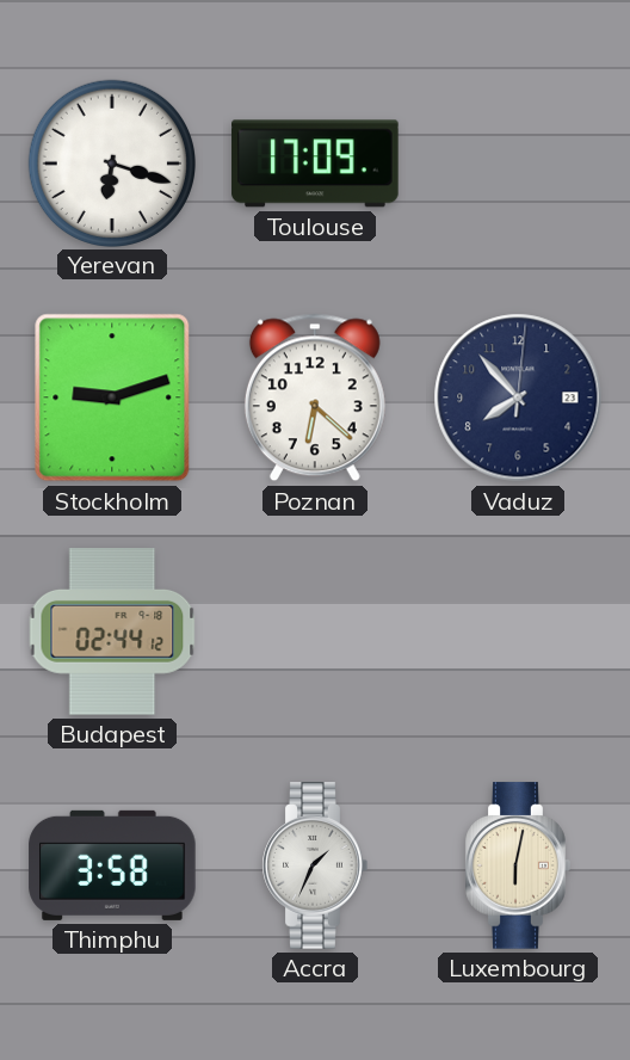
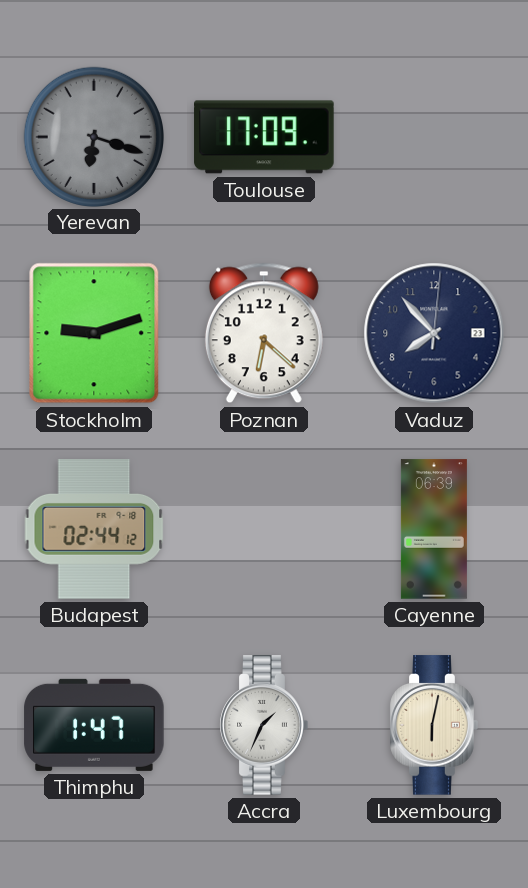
Yerevan dial: white -> grey (93, 136)
Cayenne: none -> 06:39 (434, 529)
Thimphu: 3:58 -> 1:47 (94, 725)
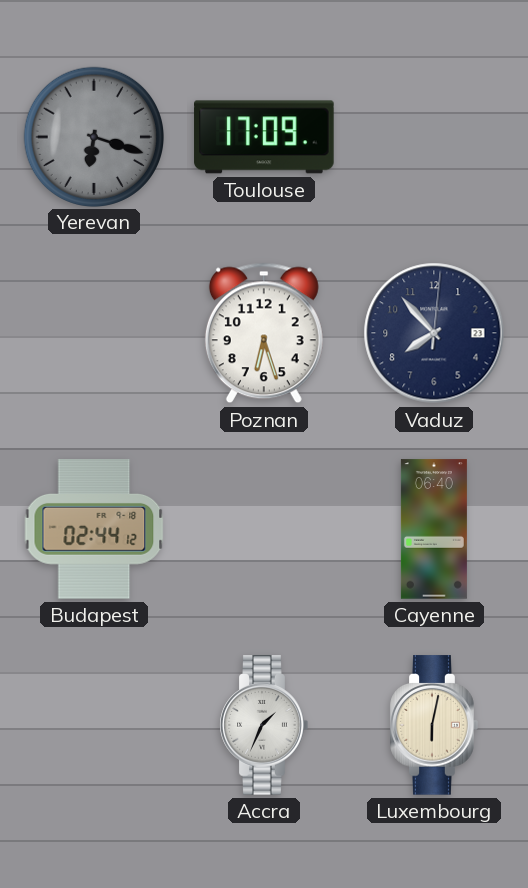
Stockholm: 9:12 -> none (94, 333)
Poznan: 6:22 -> 6:27 (264, 333)
Cayenne: 06:39 -> 06:40 (434, 529)
Thimphu: 1:47 -> none (94, 725)
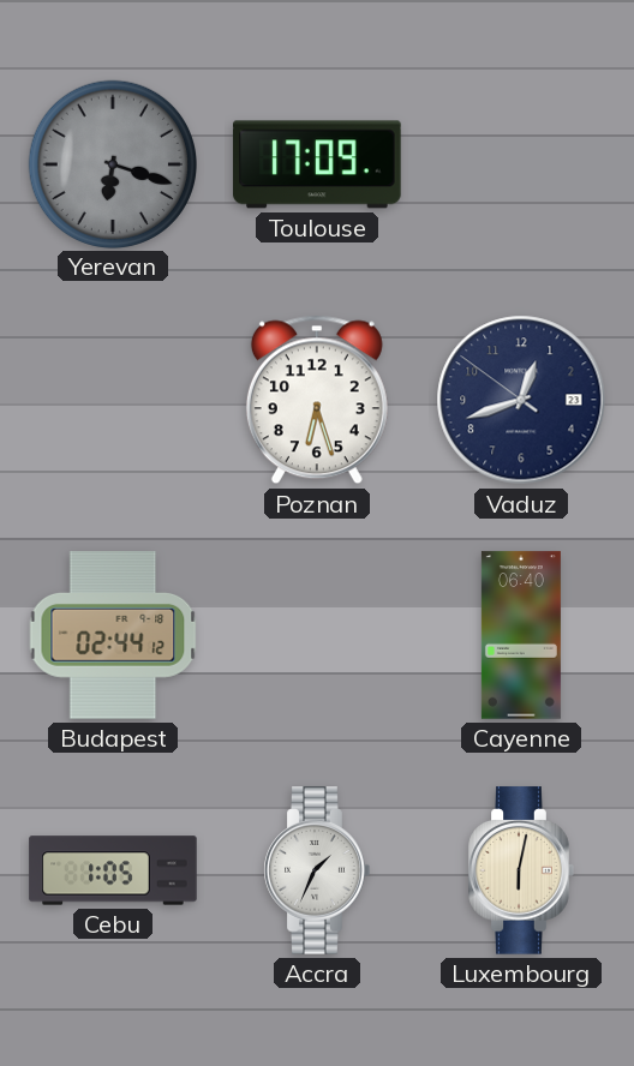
Vaduz: 7:53 -> 12:41 (521, 400)
Cebu: none -> 1:05 (113, 870)
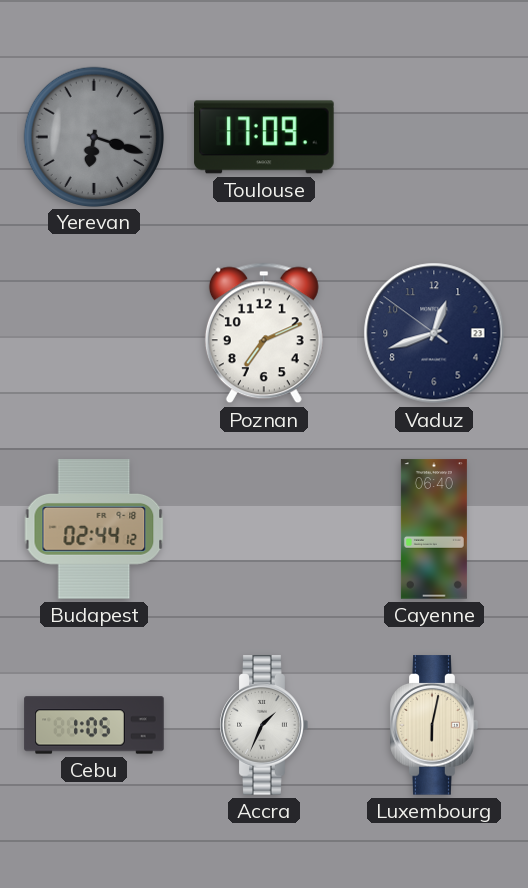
Poznan: 6:27 -> 7:11 (264, 333)
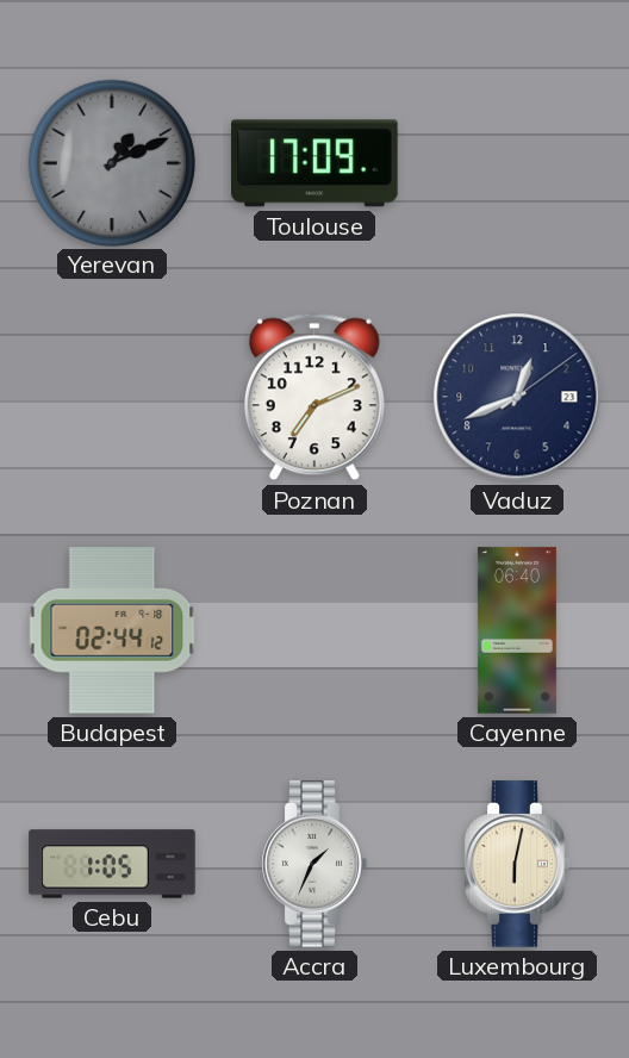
Yerevan: 6:18 -> 1:11 (111, 162)
Vaduz: 12:41:51 -> 12:41:09 (517, 397)
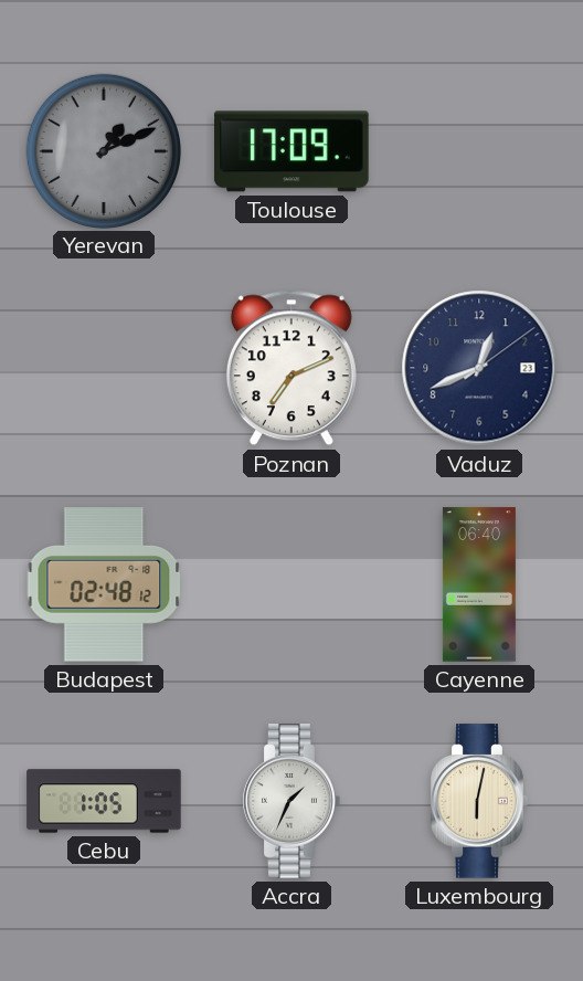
Budapest: 02:44 -> 02:48 (104, 584)
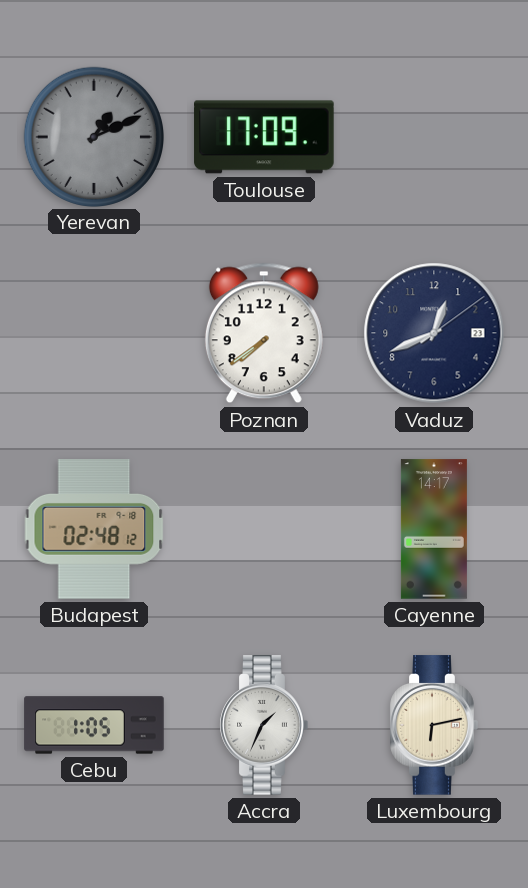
Poznan: 7:11 -> 7:39 (264, 333)
Cayenne: 06:40 -> 14:17 (434, 529)
Luxembourg: 6:02 -> 6:13 (434, 725)
